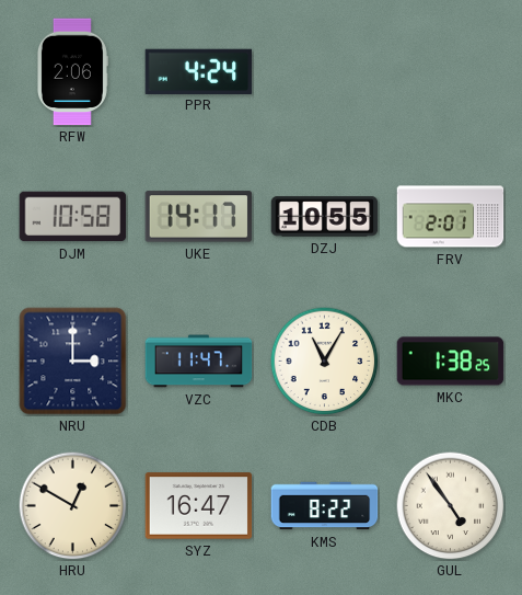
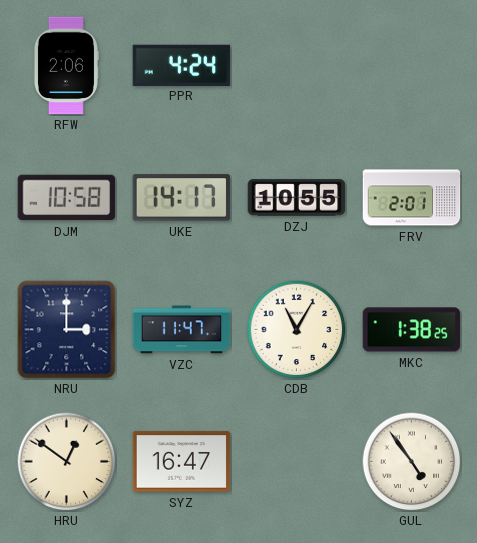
HRU: 12:50 -> 12:51 (67, 462)
KMS: 8:22 -> none (325, 506)
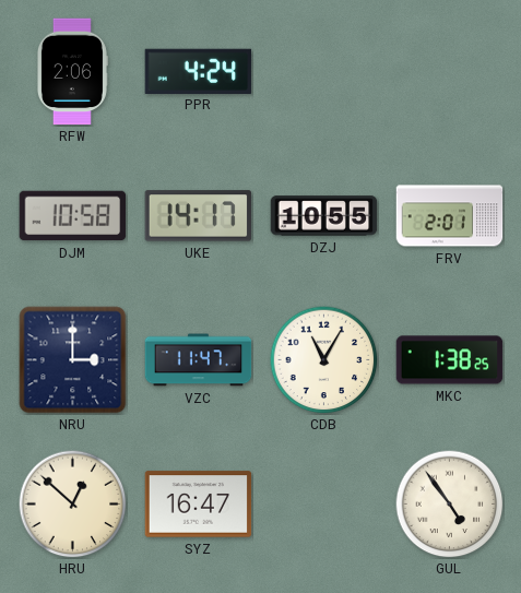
HRU: 12:51 -> 12:52 (73, 505)
